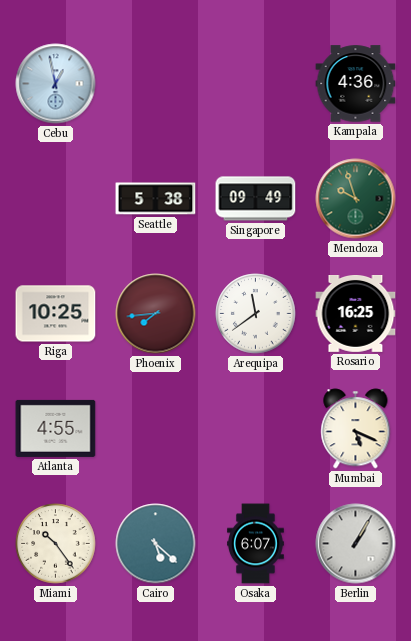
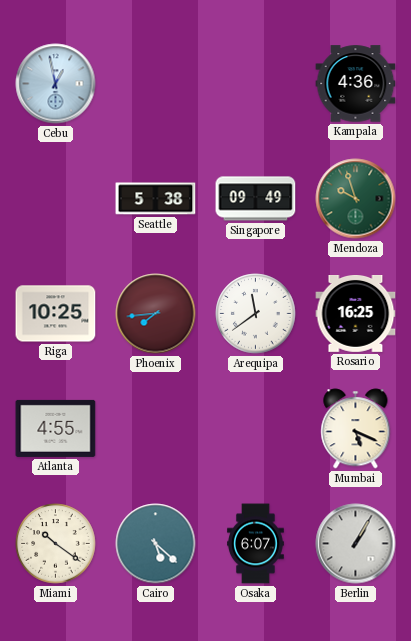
Miami: 10:24 -> 10:21 (56, 544)
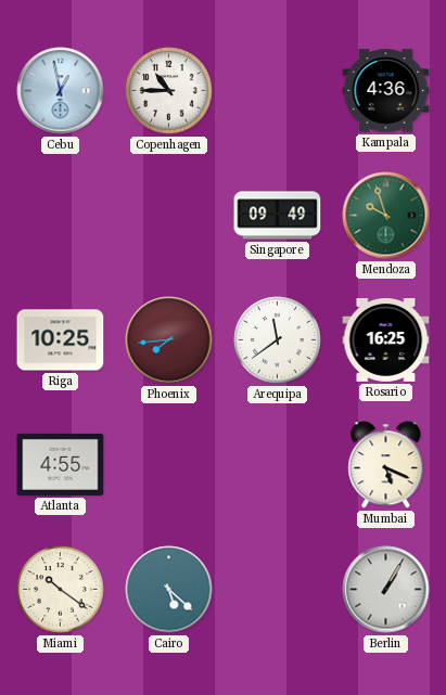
Copenhagen: none -> 10:45 (169, 91)
Seattle: 5:38 -> none (156, 199)
Osaka: 6:07 -> none (256, 544)
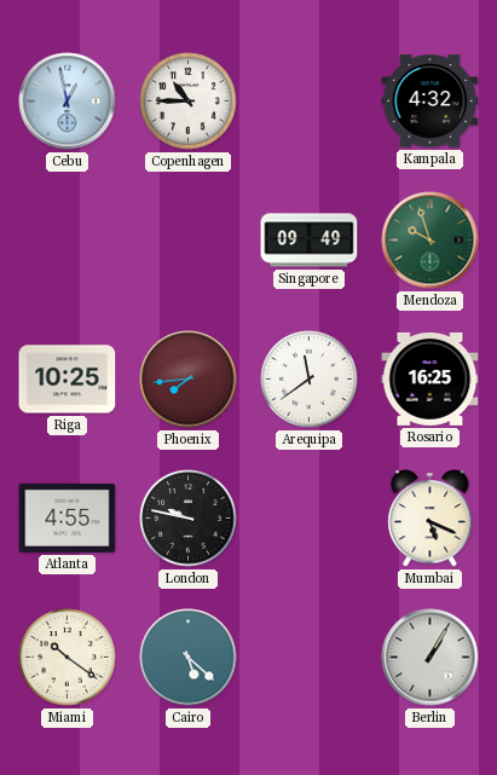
Kampala: 4:36 -> 4:32 (430, 102)
London: none -> 9:47 (189, 519)
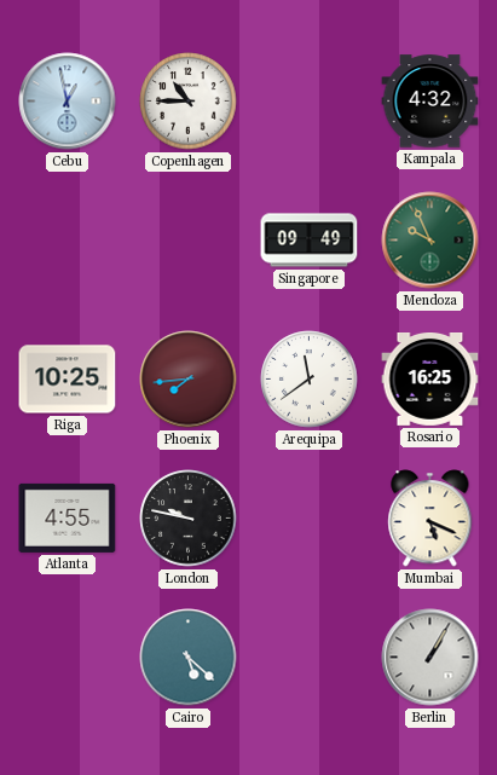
Mendoza: 9:57 -> 9:56 (430, 241)
Miami: 10:21 -> none (68, 658)
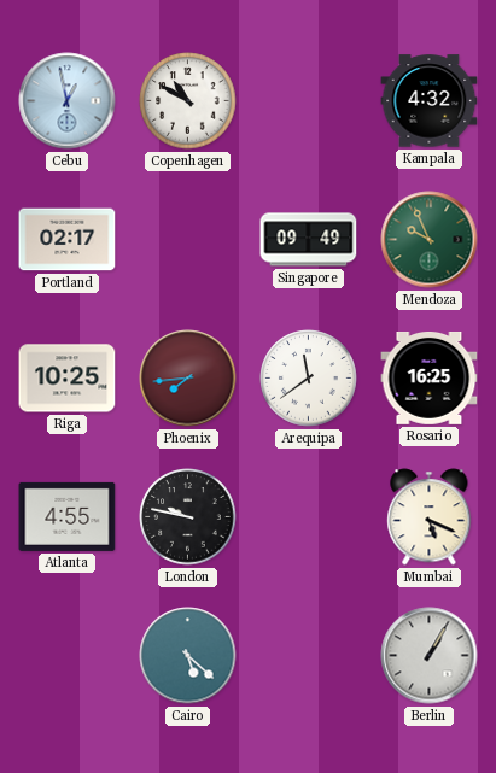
Copenhagen: 10:45 -> 10:50 (188, 101)
Portland: none -> 02:17 (68, 240)
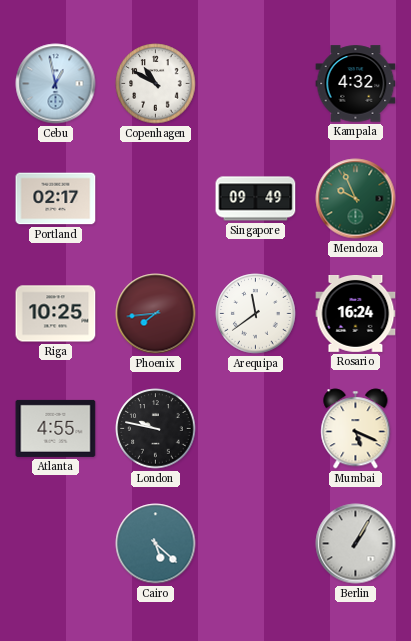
Rosario: 16:25 -> 16:24 (356, 314)
